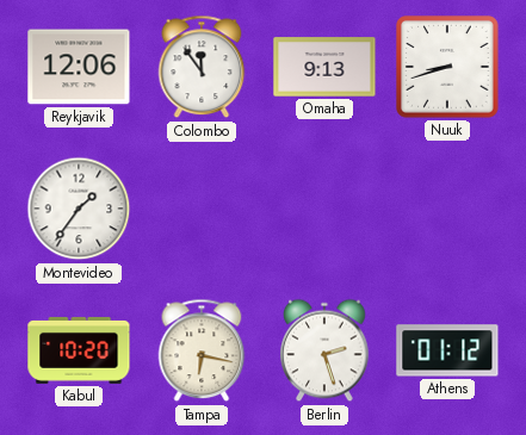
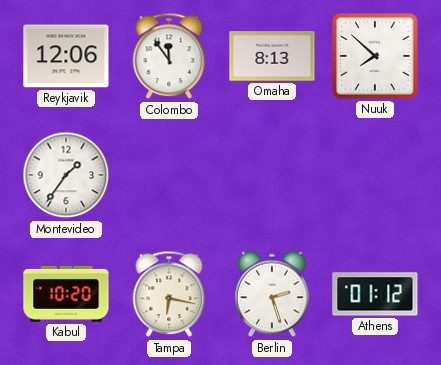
Omaha: 9:13 -> 8:13 (272, 56)
Nuuk: 8:42 -> 7:52 (375, 56)
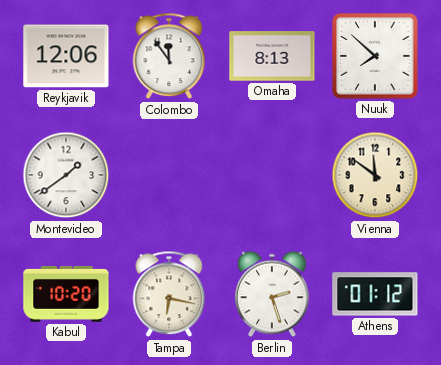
Montevideo: 1:36 -> 1:39 (66, 175)
Vienna: none -> 11:51 (375, 175)
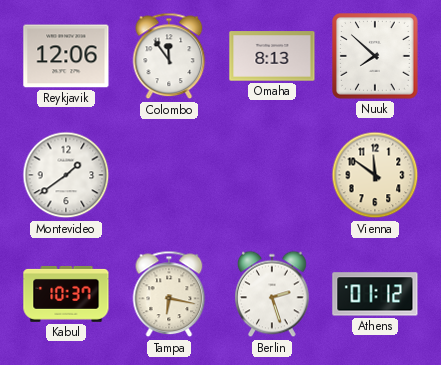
Kabul: 10:20 -> 10:37 (66, 294)
